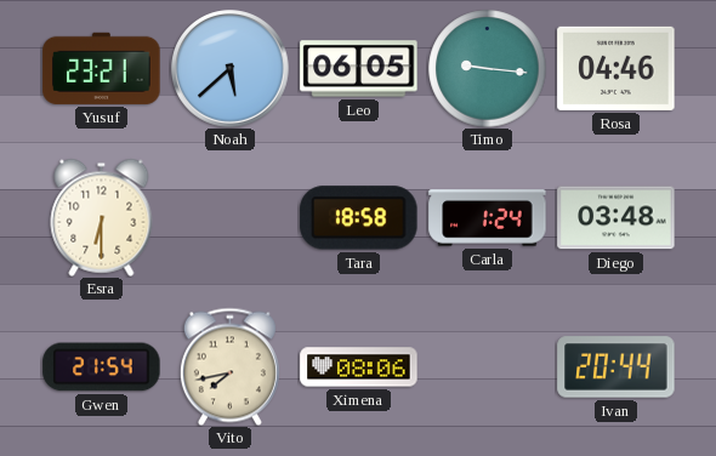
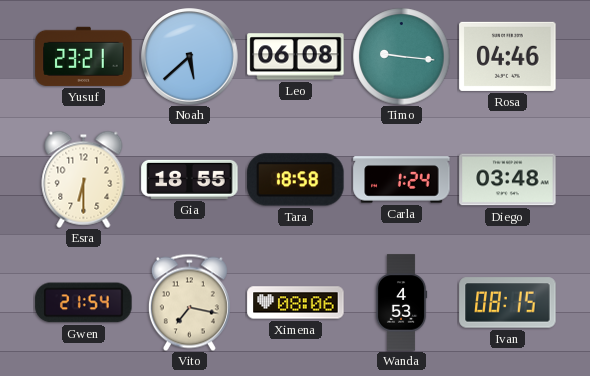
Leo: 06:05 -> 06:08 (296, 57)
Gia: none -> 18:55 (190, 179)
Vito: 7:43 -> 7:17 (189, 302)
Wanda: none -> 4:53 (401, 303)
Ivan: 20:44 -> 08:15 (508, 303)
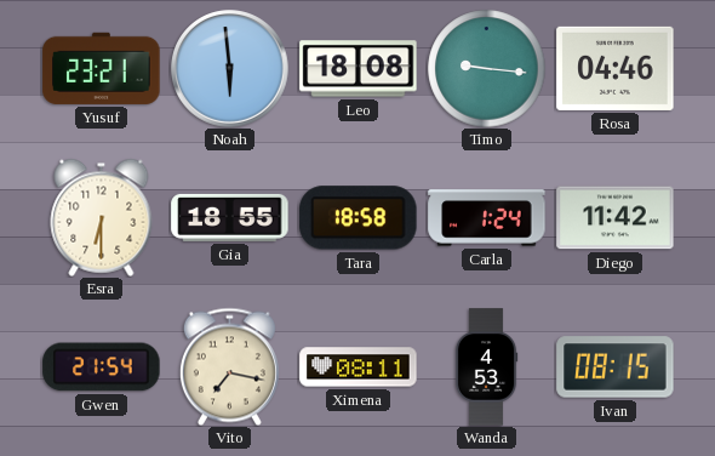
Noah: 5:38 -> 5:59 (230, 69)
Leo: 06:08 -> 18:08 (359, 69)
Diego: 03:48 -> 11:42 (616, 218)
Ximena: 08:06 -> 08:11 (359, 367)
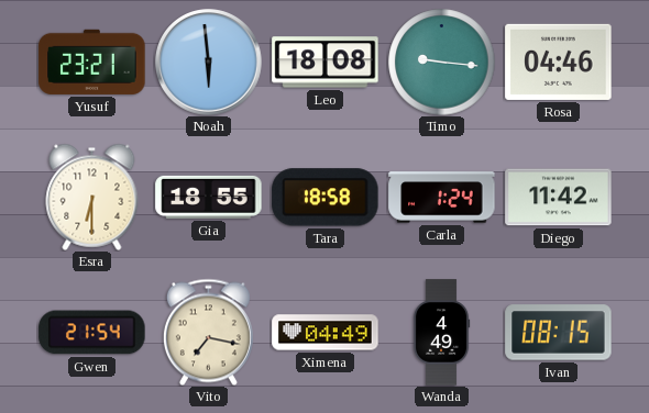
Ximena: 08:11 -> 04:49 (326, 333)
Wanda: 4:53 -> 4:49 (441, 333)
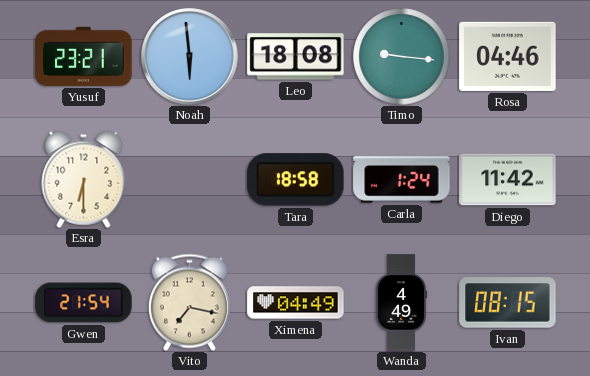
Gia: 18:55 -> none (209, 197)
